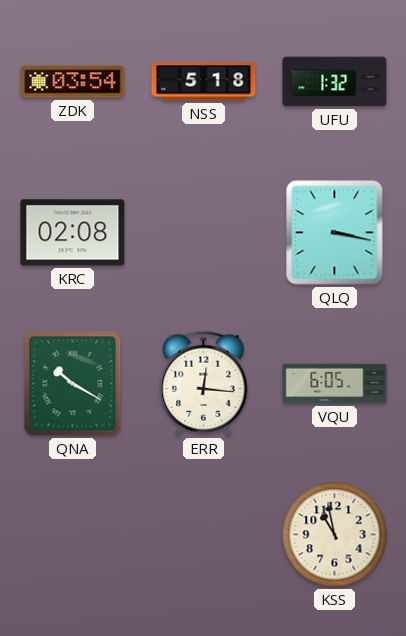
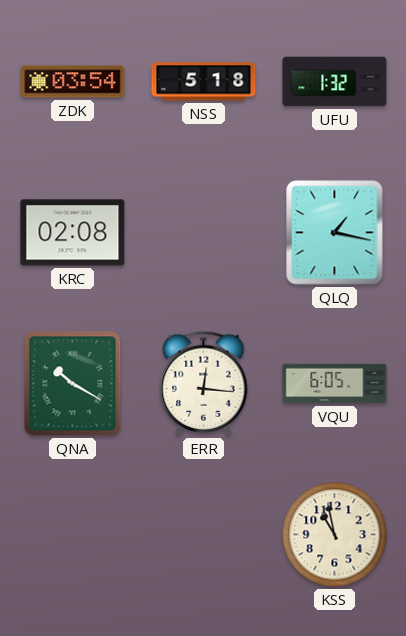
QLQ: 3:17 -> 1:17 (335, 233)
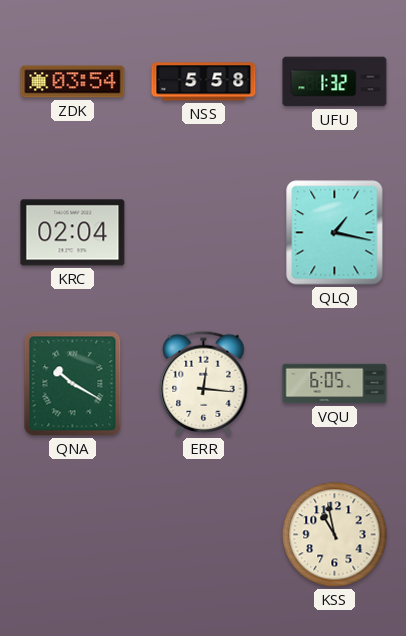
NSS: 5:18 -> 5:58 (204, 82)
KRC: 02:08 -> 02:04 (73, 233)
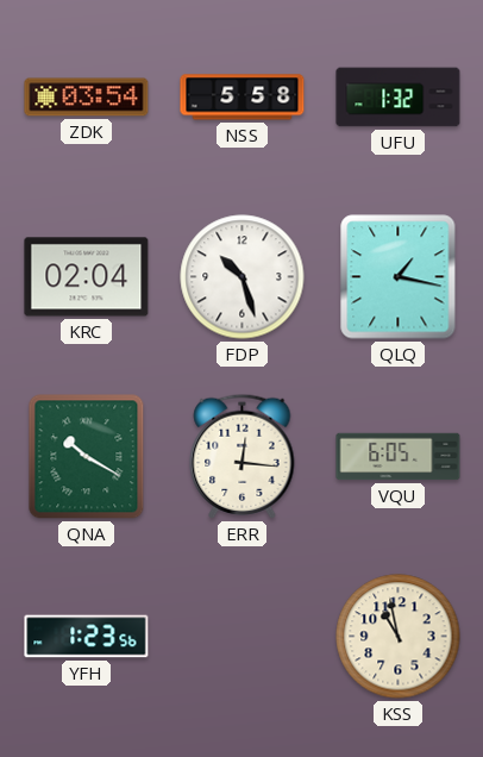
FDP: none -> 10:27 (243, 277)
YFH: none -> 1:23 (87, 637)
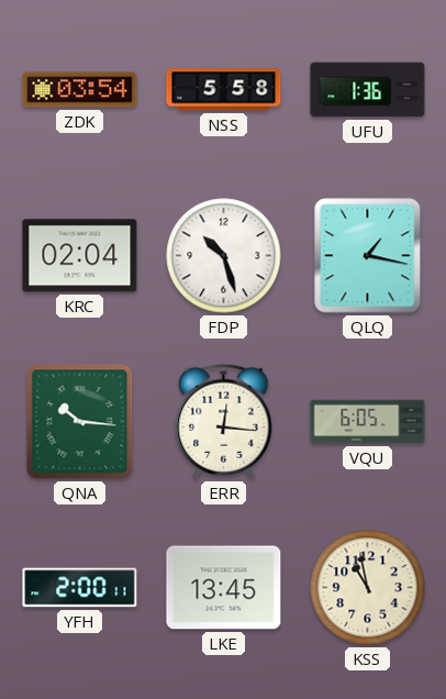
UFU: 1:32 -> 1:36 (368, 90)
QNA: 10:20 -> 10:16 (80, 422)
YFH: 1:23 -> 2:00 (80, 588)
LKE: none -> 13:45 (224, 588)
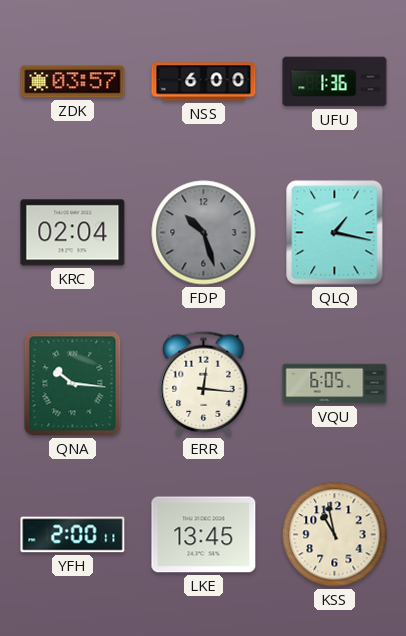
ZDK: 03:54 -> 03:57 (73, 82)
NSS: 5:58 -> 6:00 (204, 82)
FDP dial: white -> grey (204, 233)
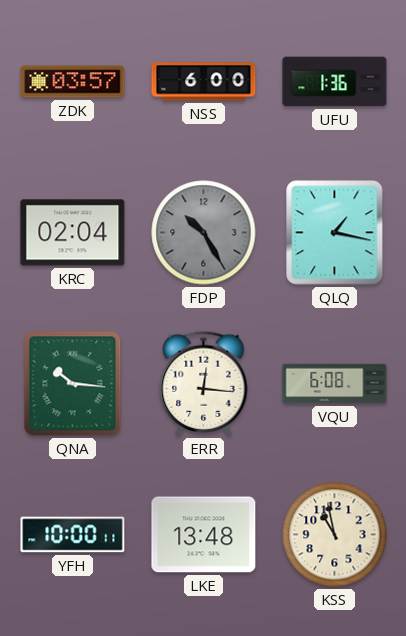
FDP: 10:27 -> 10:25 (204, 233)
VQU: 6:05 -> 6:08 (335, 384)
YFH: 2:00 -> 10:00 (73, 535)
LKE: 13:45 -> 13:48 (204, 535)
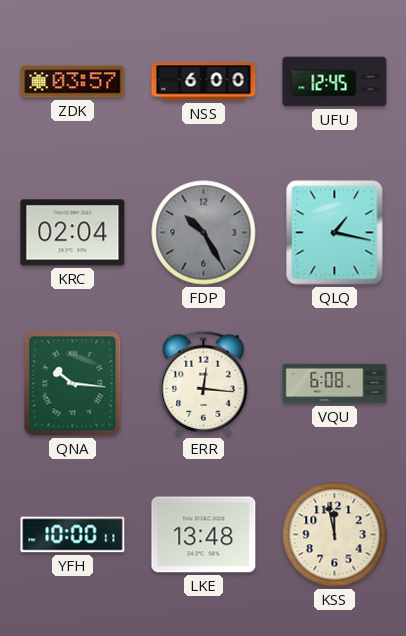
UFU: 1:36 -> 12:45 (335, 82)
KSS: 10:58 -> 11:58 (335, 535)
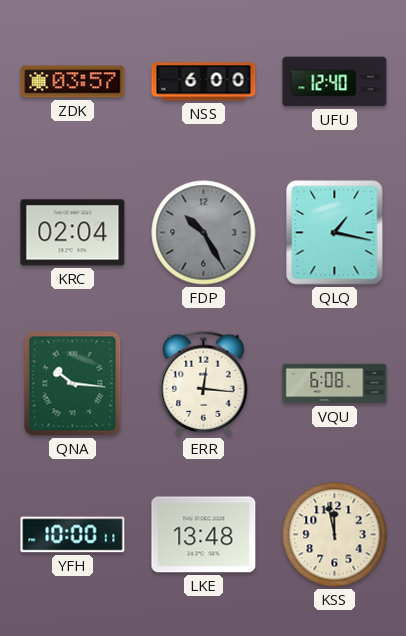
UFU: 12:45 -> 12:40 (335, 82)
